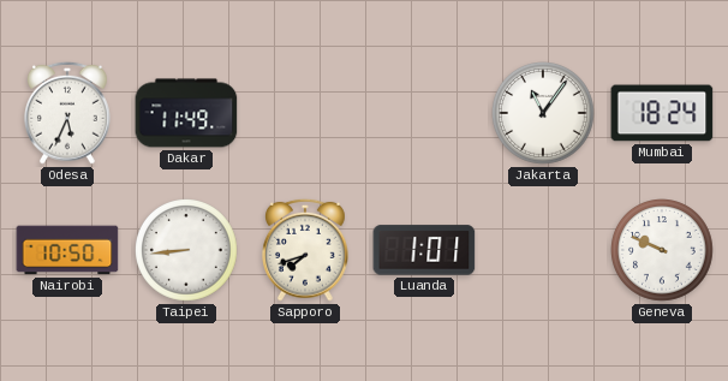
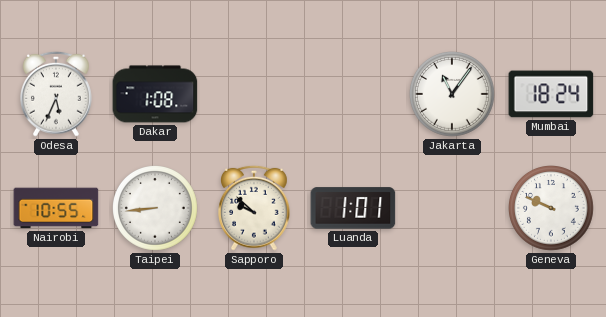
Dakar: 11:49 -> 1:08 (155, 94)
Nairobi: 10:50 -> 10:55 (56, 208)
Sapporo: 7:42 -> 9:52 (255, 208)
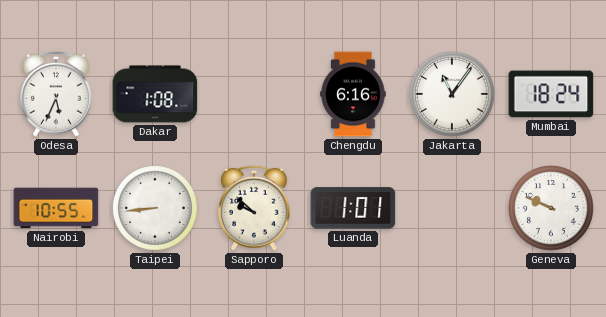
Chengdu: none -> 6:16 (353, 94)
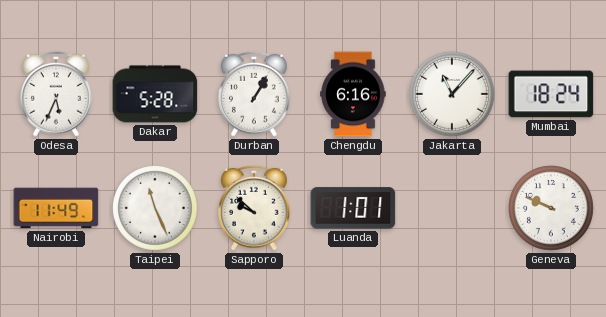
Dakar: 1:08 -> 5:28 (155, 94)
Durban: none -> 1:05 (255, 94)
Jakarta: 11:06 -> 11:07 (453, 95)
Nairobi: 10:55 -> 11:49 (56, 208)
Taipei: 8:44 -> 11:26 (156, 209)
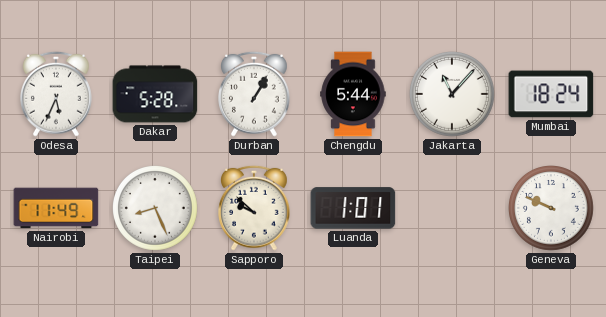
Chengdu: 6:16 -> 5:44 (353, 94)
Taipei: 11:26 -> 8:26 (156, 209)
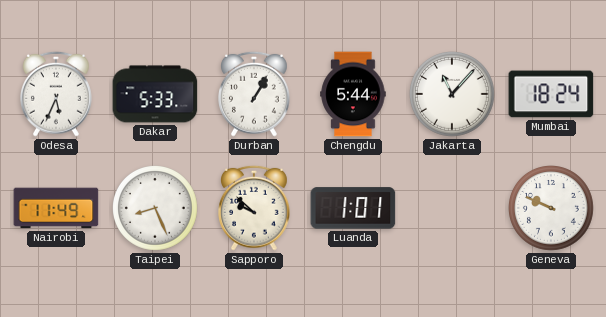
Dakar: 5:28 -> 5:33 (155, 94)
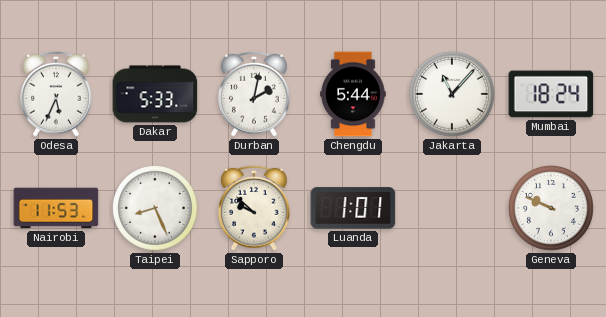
Durban: 1:05 -> 2:02 (255, 94)
Nairobi: 11:49 -> 11:53 (56, 208)
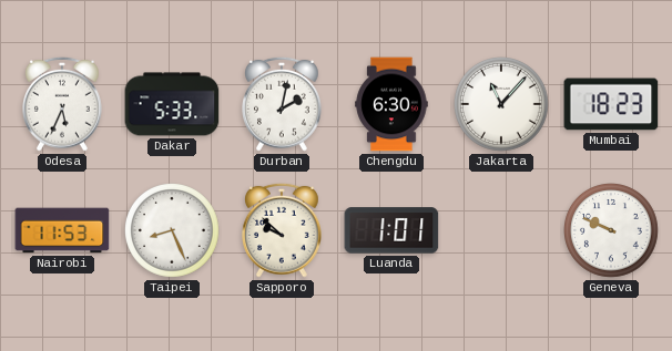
Chengdu: 5:44 -> 6:30 (391, 104)
Mumbai: 18:24 -> 18:23 (611, 104)
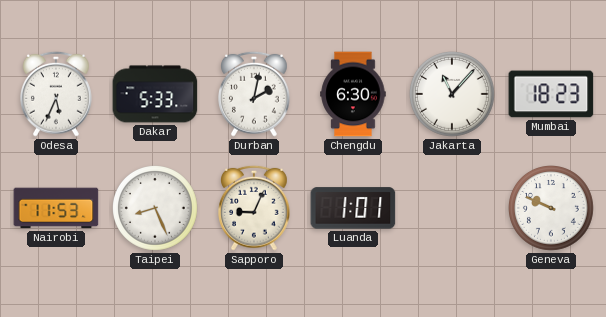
Sapporo: 9:52 -> 9:04 (255, 208)
